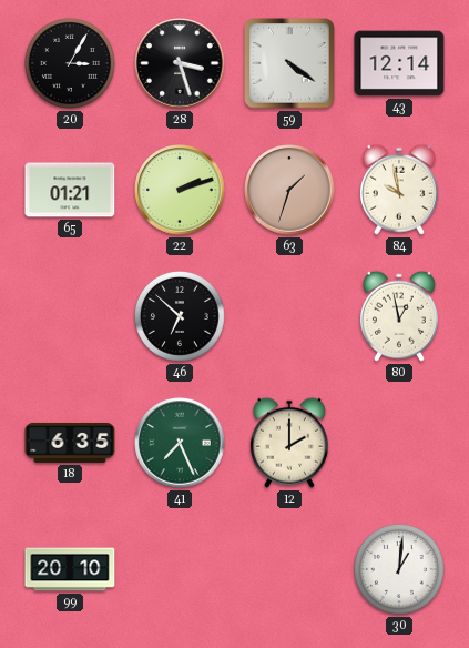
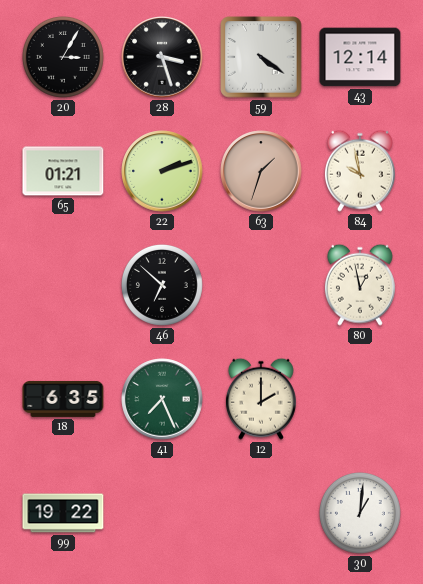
99: 20:10 -> 19:22 (63, 513)
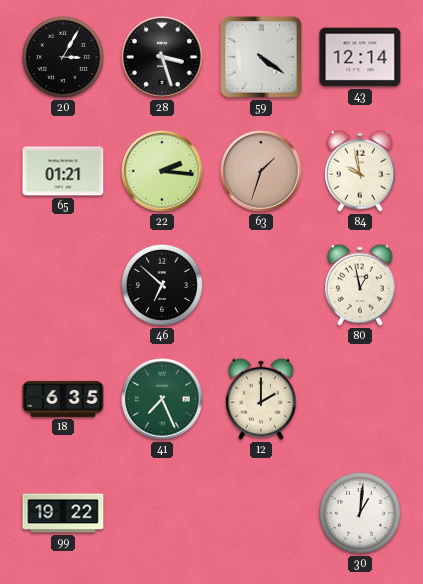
22: 2:12 -> 2:16 (162, 171)
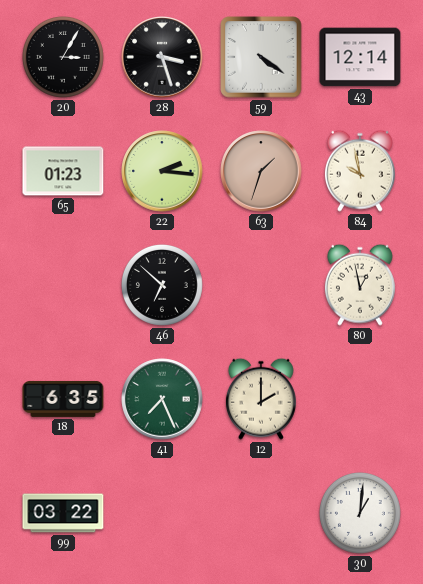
65: 01:21 -> 01:23 (63, 171)
99: 19:22 -> 03:22 (63, 513)
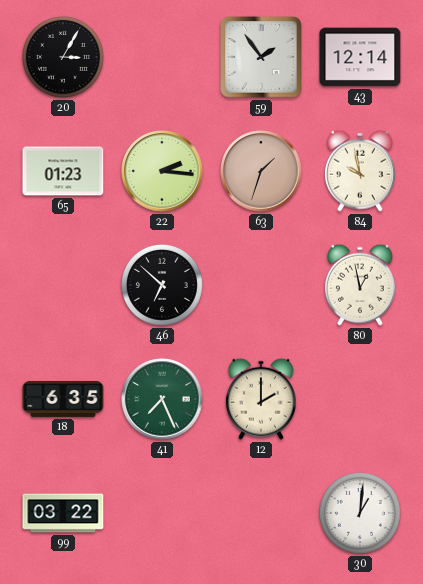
28: 3:27 -> none (162, 57)
59: 4:21 -> 1:54 (261, 57)
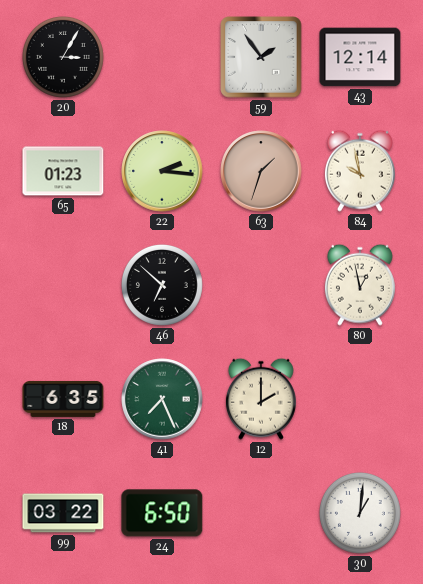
24: none -> 6:50 (162, 513)
